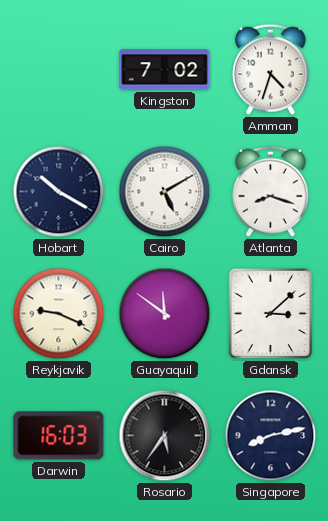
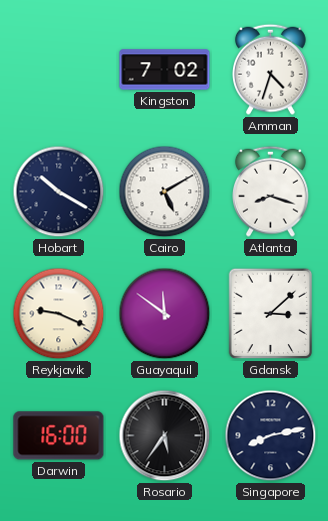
Darwin: 16:03 -> 16:00 (59, 436)
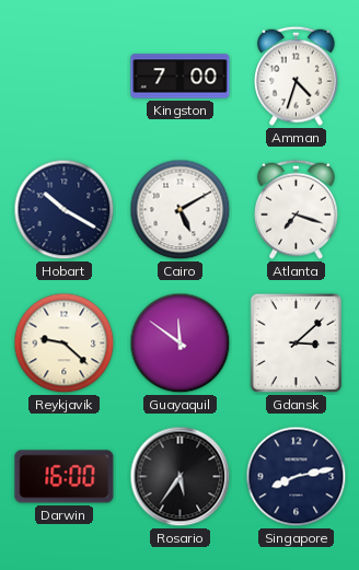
Kingston: 7:02 -> 7:00 (181, 77)
Atlanta: 8:18 -> 7:18 (297, 209)
Reykjavik: 9:19 -> 9:22 (65, 344)
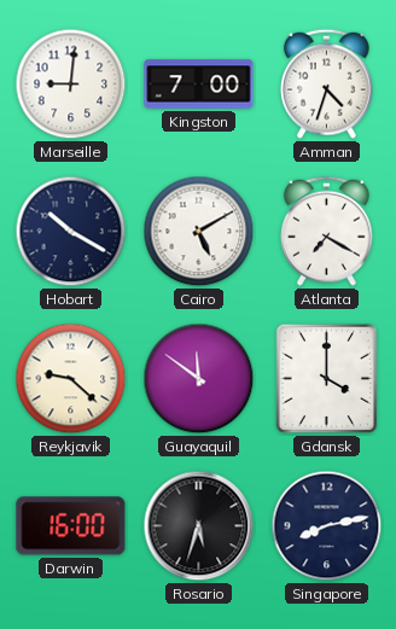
Marseille: none -> 9:01 (71, 85)
Atlanta: 7:18 -> 7:20 (327, 231)
Gdansk: 3:08 -> 4:00 (327, 379)
Rosario: 5:36 -> 5:33 (199, 526)
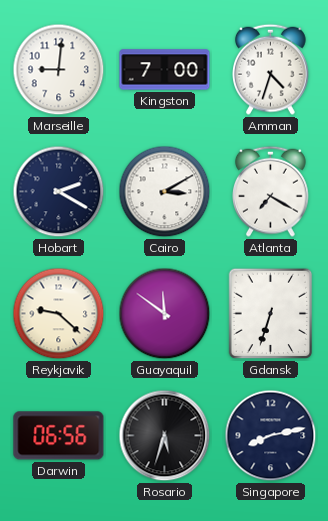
Hobart: 10:20 -> 2:20 (59, 192)
Cairo: 5:10 -> 3:10 (165, 192)
Gdansk: 4:00 -> 6:33 (271, 314)
Darwin: 16:00 -> 06:56 (59, 436)
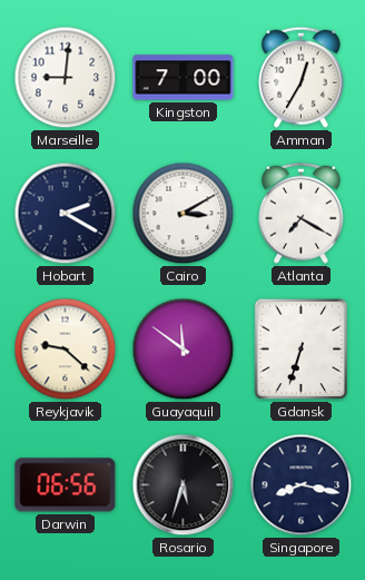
Amman: 4:33 -> 12:35 (302, 77)
Singapore: 8:13 -> 8:17 (302, 485)
